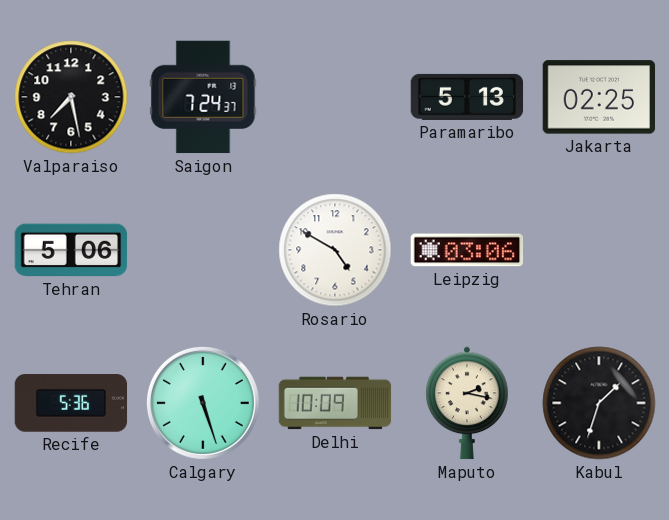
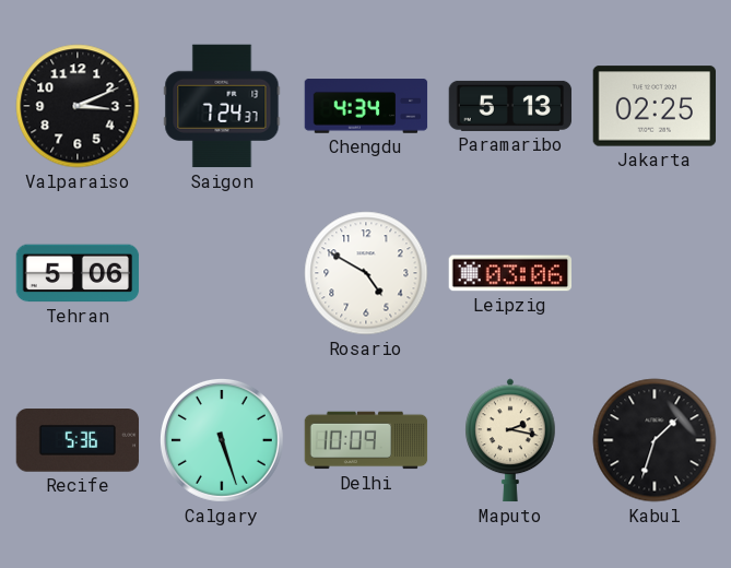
Valparaiso: 7:28 -> 3:11 (78, 106)
Chengdu: none -> 4:34 (366, 106)
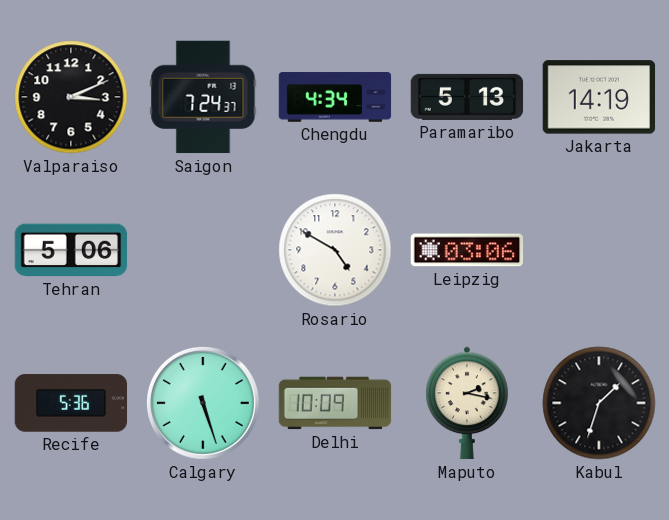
Jakarta: 02:25 -> 14:19 (599, 97)
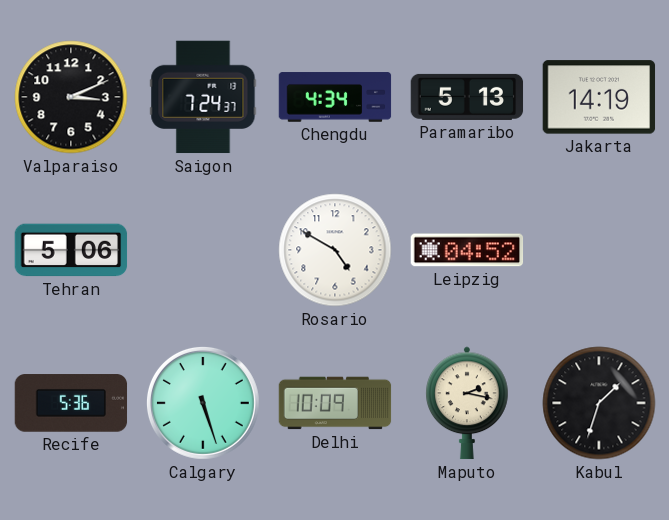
Leipzig: 03:06 -> 04:52 (467, 250)
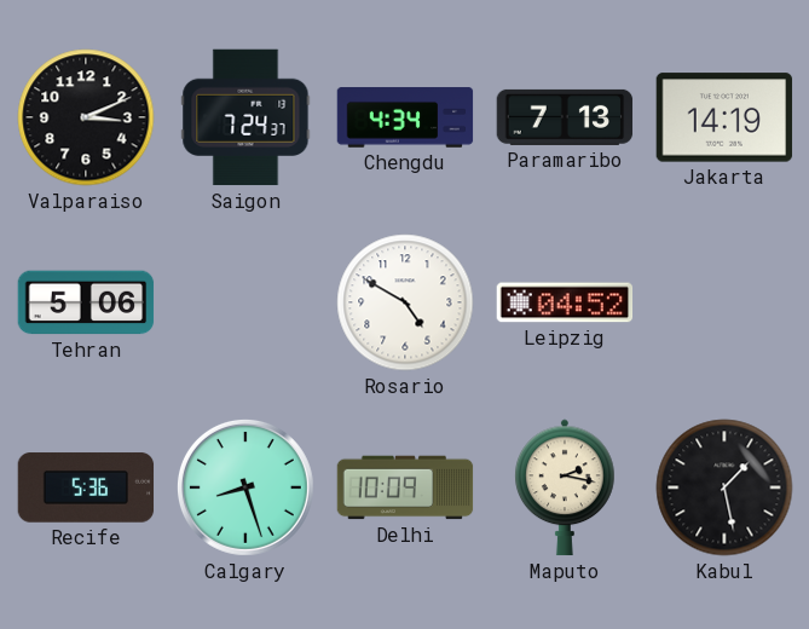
Paramaribo: 5:13 -> 7:13 (565, 117)
Calgary: 5:27 -> 8:27 (245, 487)
Kabul: 1:33 -> 1:28 (724, 487)
